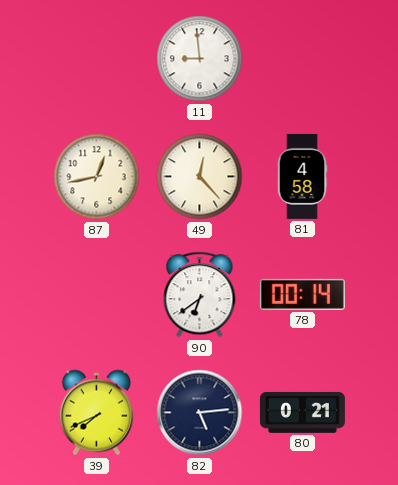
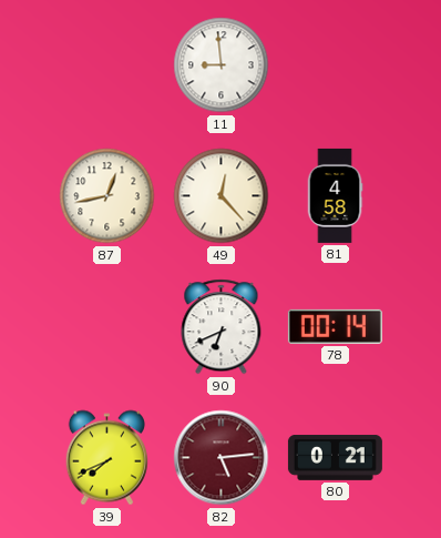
90: 6:39 -> 6:41 (222, 327)
82 dial: navy -> burgundy (222, 458)
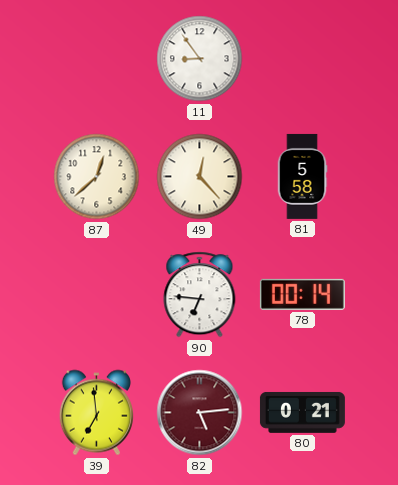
11: 8:59 -> 8:54 (200, 59)
87: 12:43 -> 12:38 (97, 177)
81: 4:58 -> 5:58 (302, 176)
90: 6:41 -> 6:46 (200, 295)
39: 7:41 -> 6:59 (96, 413)
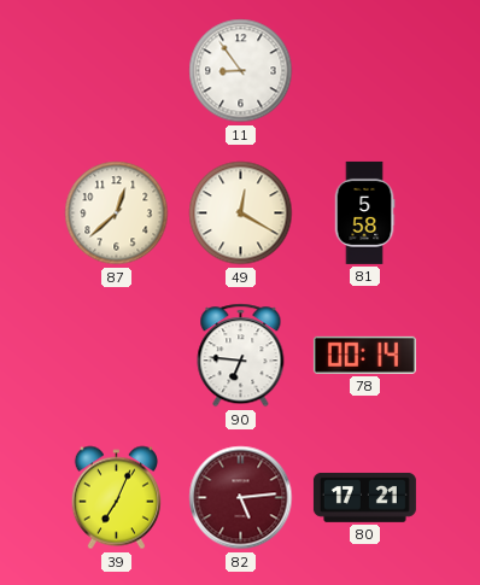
49: 12:23 -> 12:20 (241, 213)
39: 6:59 -> 7:04 (116, 498)
80: 0:21 -> 17:21 (364, 497)
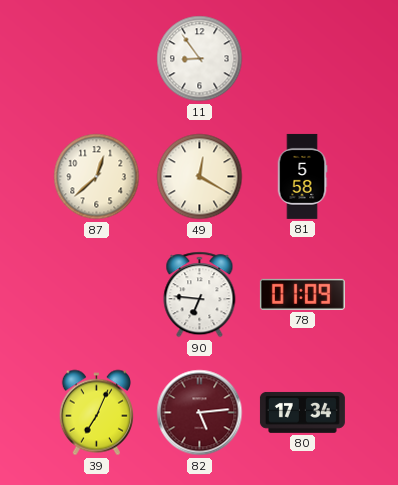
78: 00:14 -> 01:09 (302, 294)
80: 17:21 -> 17:34 (302, 412)
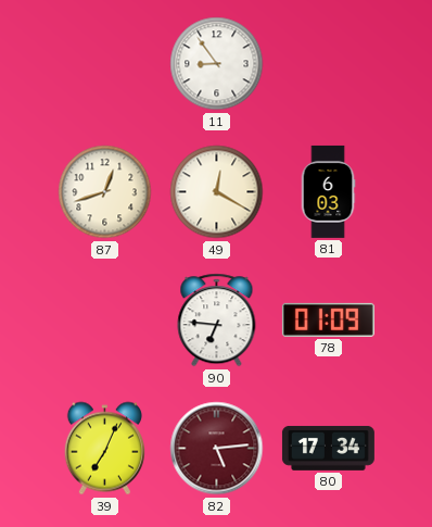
87: 12:38 -> 12:42 (105, 192)
81: 5:58 -> 6:03 (328, 191)
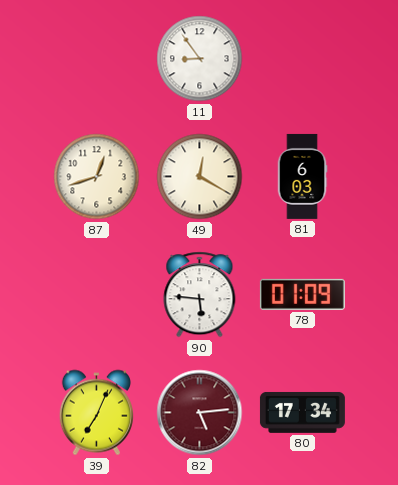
90: 6:46 -> 5:46 (200, 295)
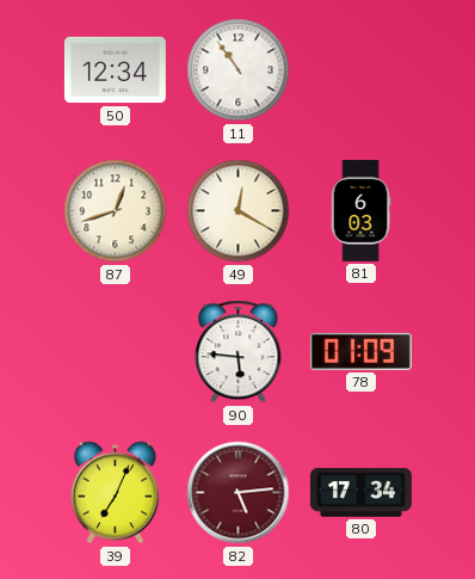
50: none -> 12:34 (115, 70)
11: 8:54 -> 10:54 (239, 70)
